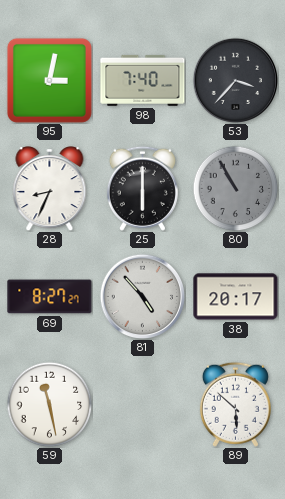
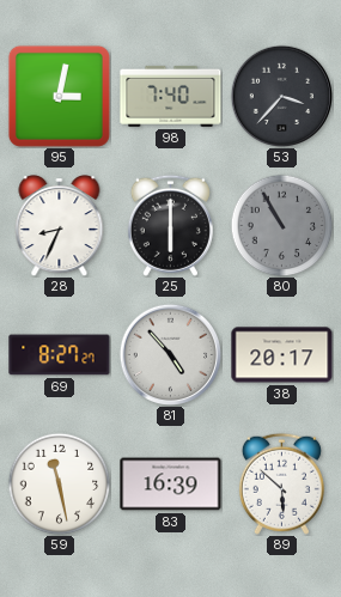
83: none -> 16:39 (171, 485)
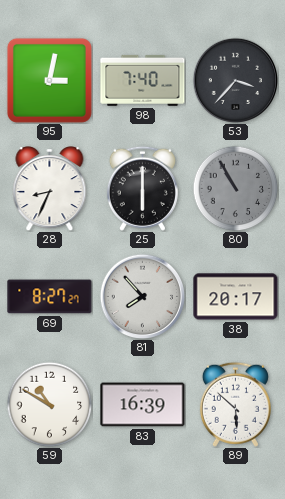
81: 4:53 -> 7:53 (142, 296)
59: 11:28 -> 10:50 (49, 404)
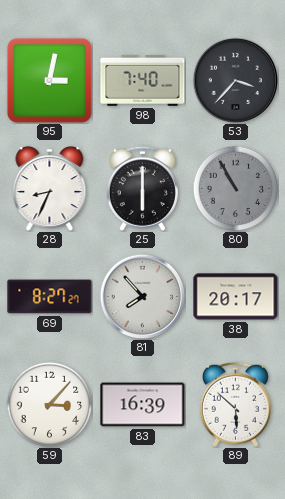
59: 10:50 -> 3:07 (49, 404)
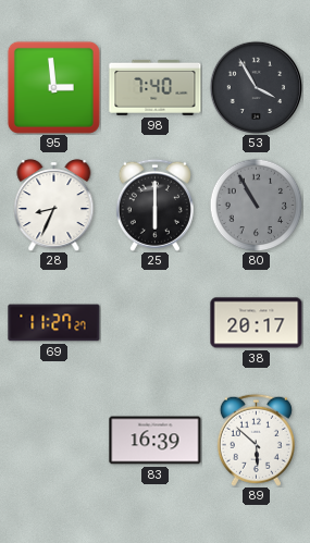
95: 3:02 -> 2:59 (53, 87)
53: 3:37 -> 3:55 (256, 87)
69: 8:27 -> 11:27 (54, 323)
81: 7:53 -> none (142, 296)
59: 3:07 -> none (49, 404)
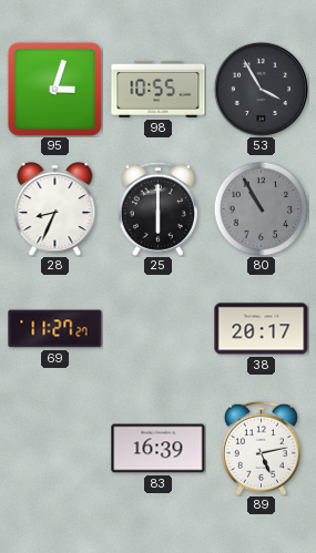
95: 2:59 -> 3:03 (54, 89)
98: 7:40 -> 10:55 (159, 89)
89: 5:52 -> 5:13 (261, 448)
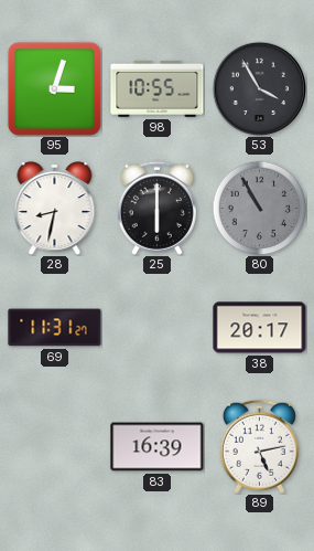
28: 8:34 -> 8:32 (55, 209)
69: 11:27 -> 11:31 (55, 328)
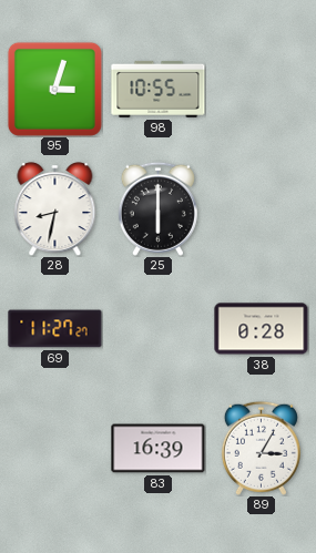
53: 3:55 -> none (259, 88)
80: 10:55 -> none (259, 208)
69: 11:31 -> 11:27 (55, 329)
38: 20:17 -> 0:28 (262, 329)
89: 5:13 -> 3:05 (261, 448)
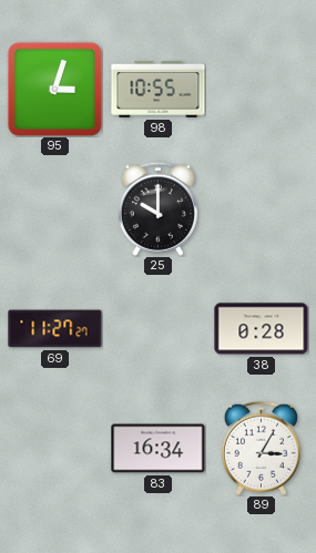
28: 8:32 -> none (55, 209)
25: 6:00 -> 10:00 (157, 208)
83: 16:39 -> 16:34 (159, 449)
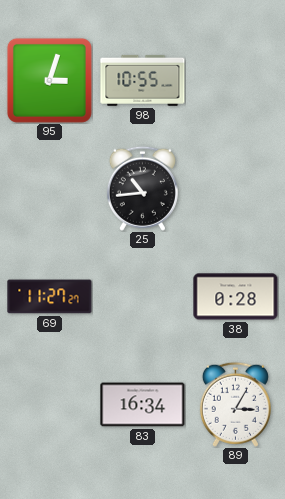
25: 10:00 -> 10:44 (142, 188)
